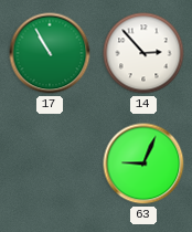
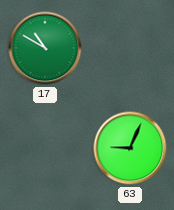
17: 10:55 -> 10:50 (45, 48)
14: 2:53 -> none (143, 53)
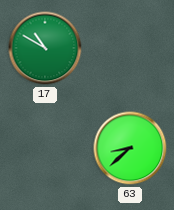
63: 9:04 -> 8:38 (130, 148)
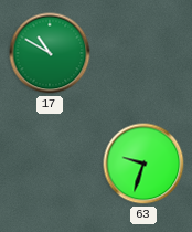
63: 8:38 -> 9:33 (143, 164)
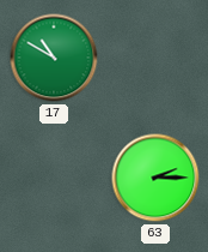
63: 9:33 -> 2:15 (155, 178)
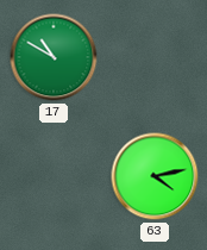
63: 2:15 -> 4:13 (155, 176)
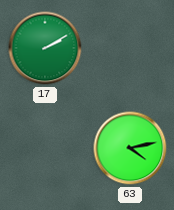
17: 10:50 -> 2:10 (45, 48)
